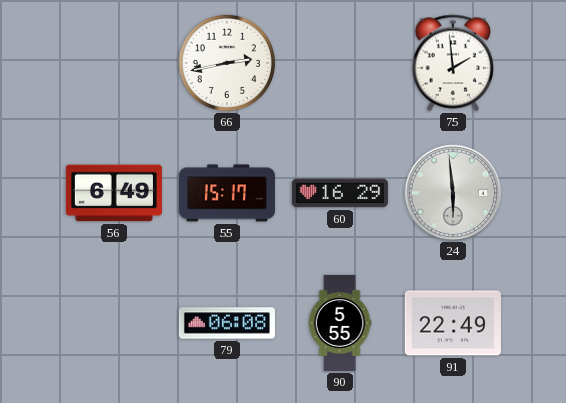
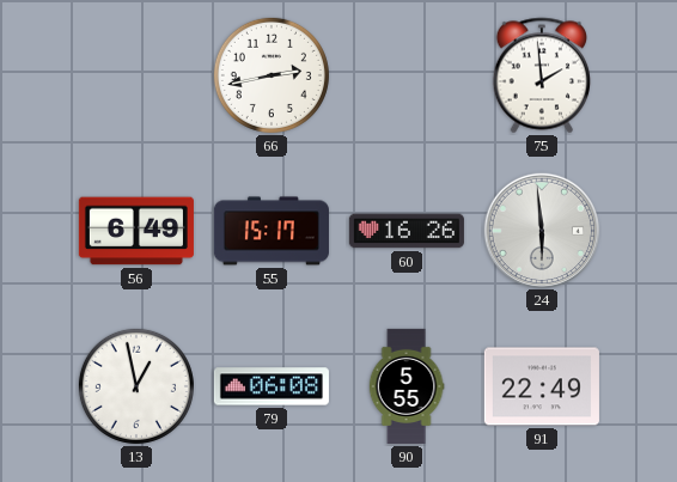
60: 16:29 -> 16:26 (407, 231)
13: none -> 12:58 (136, 386)
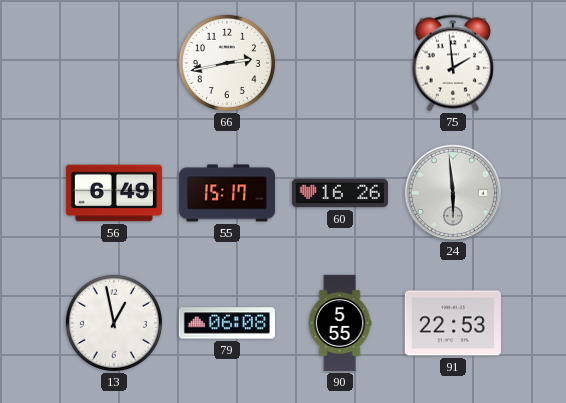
91: 22:49 -> 22:53 (453, 323)
